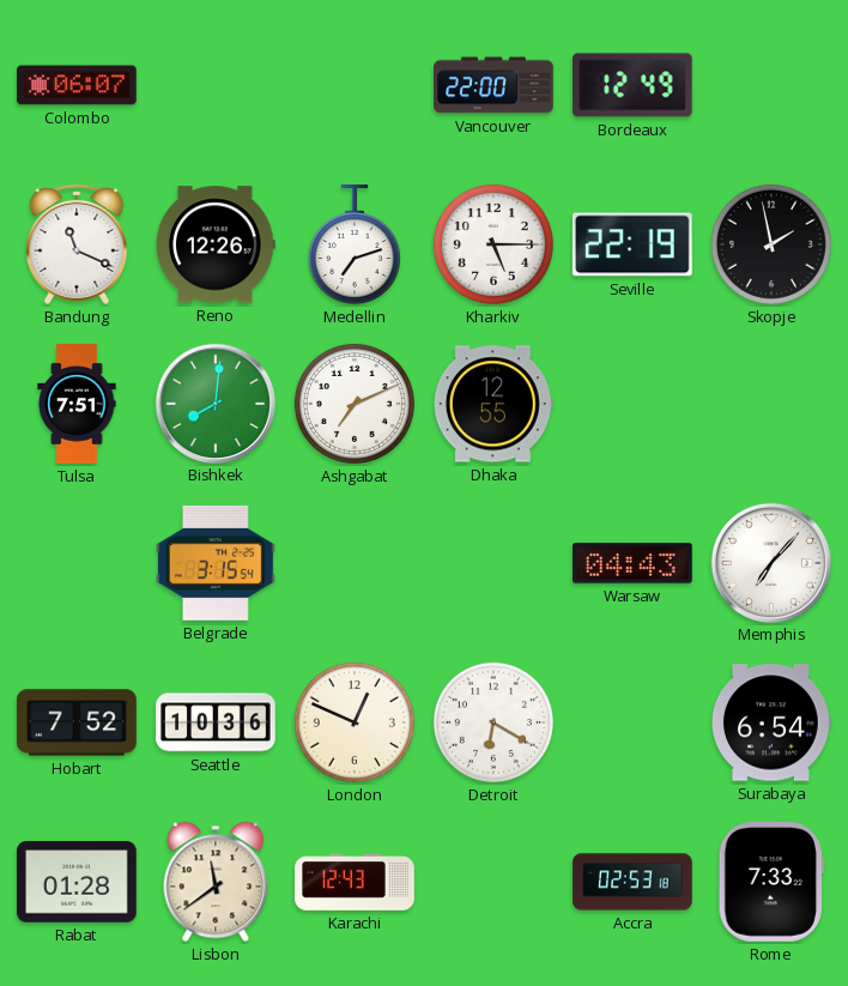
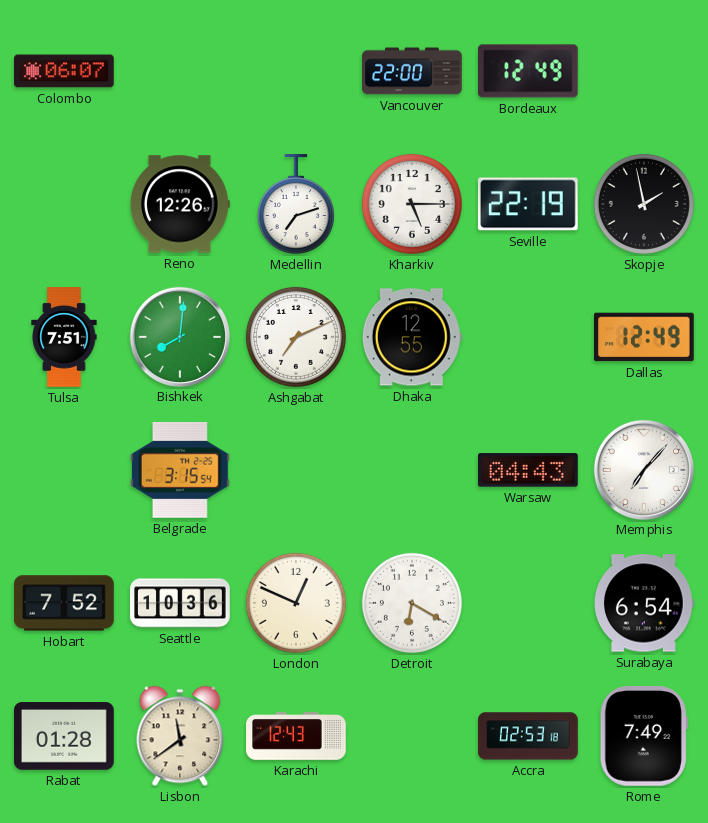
Bandung: 11:19 -> none (77, 244)
Dallas: none -> 12:49 (645, 337)
Rome: 7:33 -> 7:49 (644, 737)
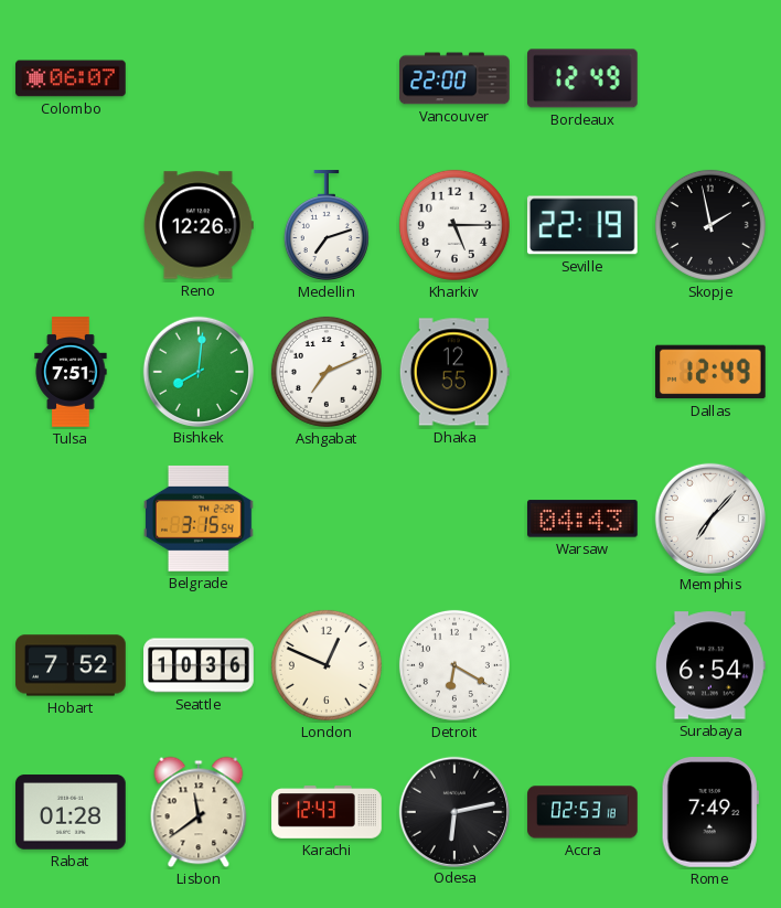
Odesa: none -> 6:13 (453, 811)
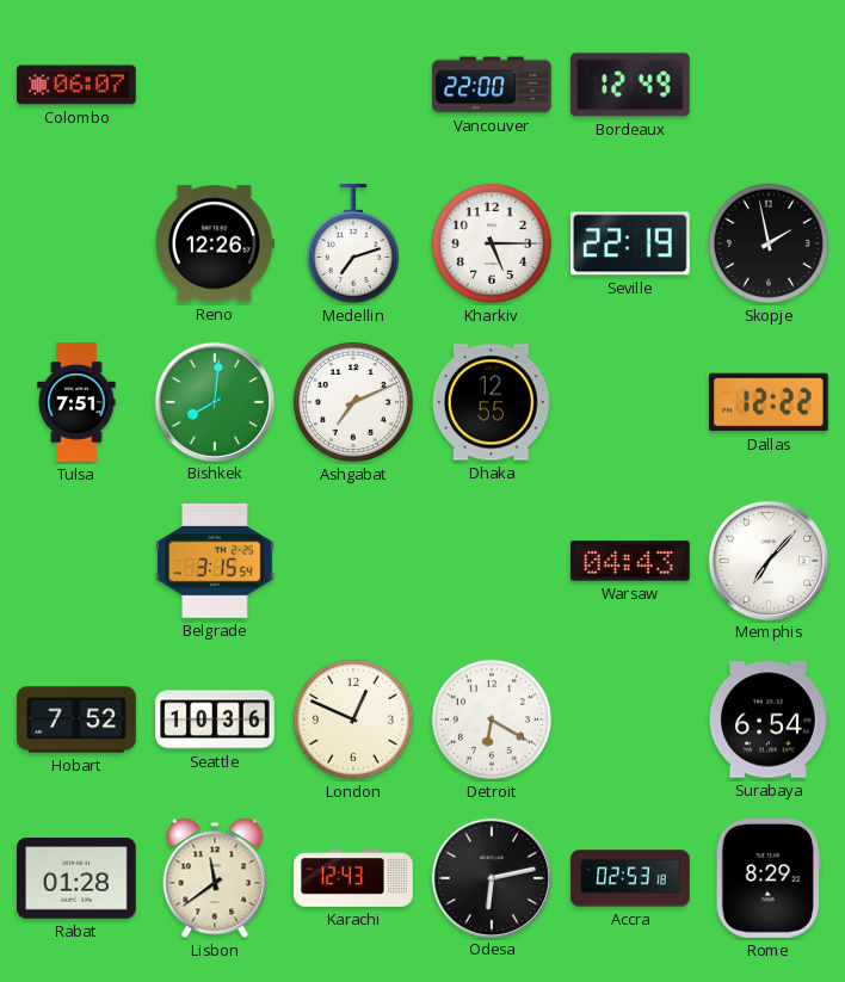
Dallas: 12:49 -> 12:22 (770, 402)
Rome: 7:49 -> 8:29 (769, 879)
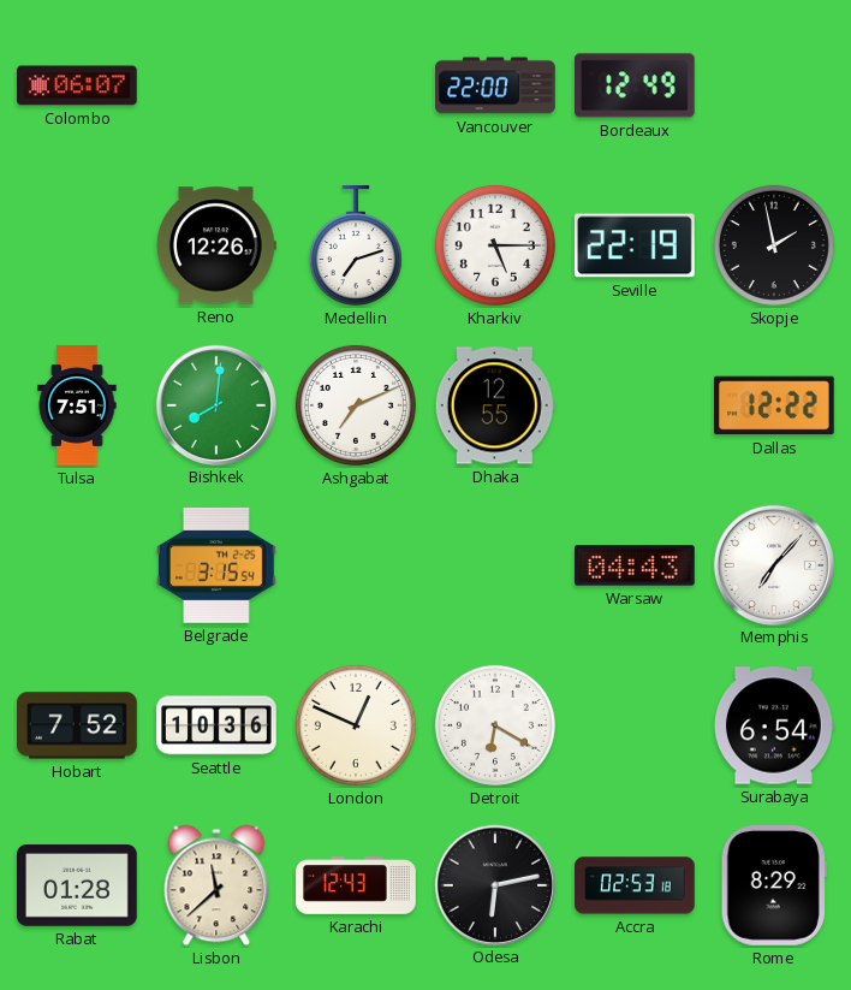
Lisbon: 11:39 -> 11:38 (216, 885)
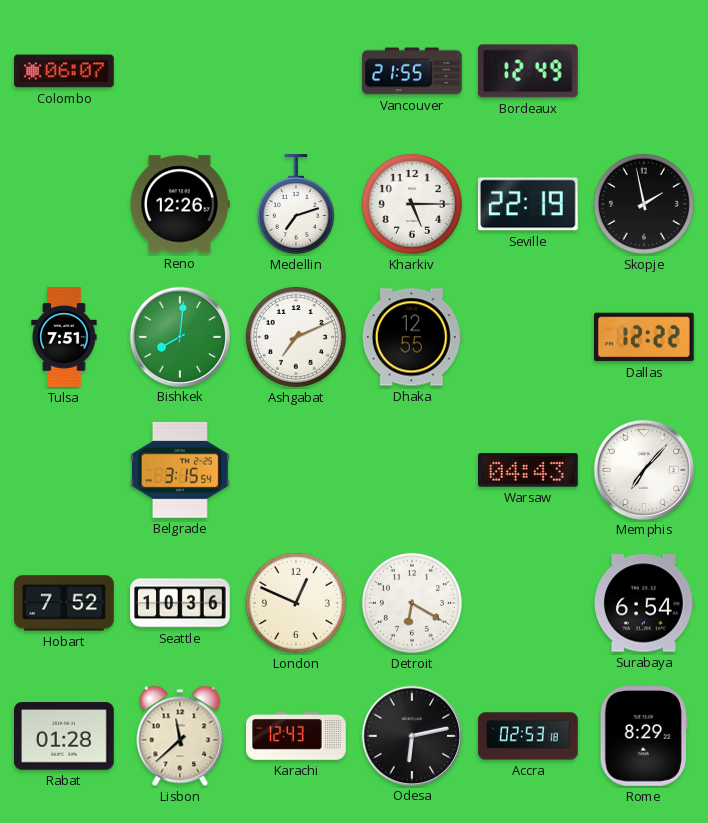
Vancouver: 22:00 -> 21:55 (412, 71)
